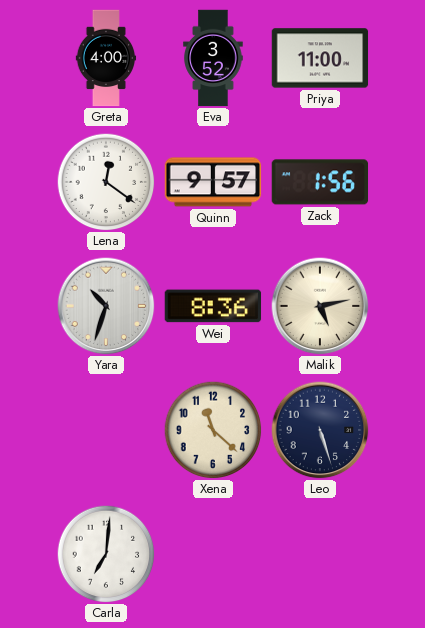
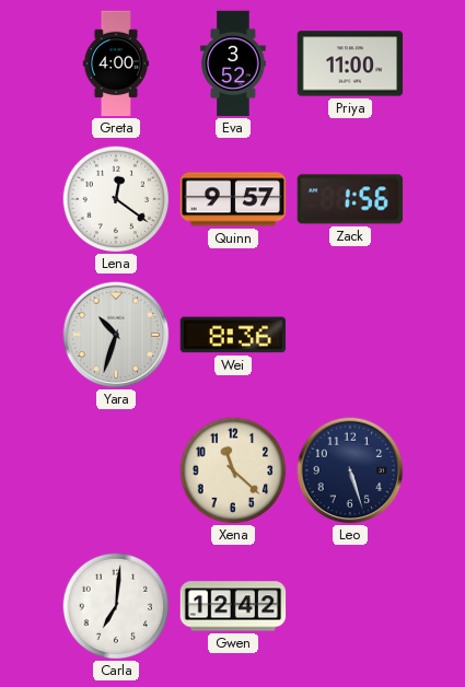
Malik: 5:13 -> none (320, 306)
Gwen: none -> 12:42 (233, 606)
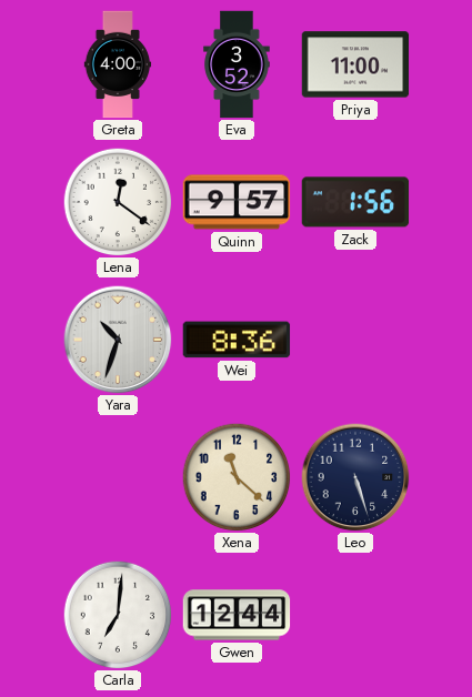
Gwen: 12:42 -> 12:44 (237, 615)
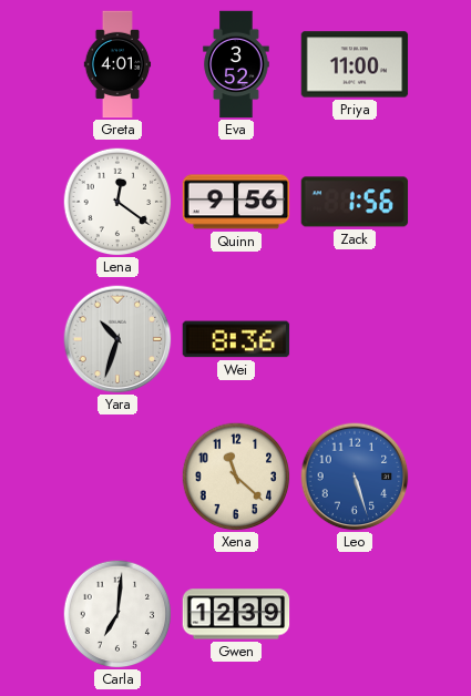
Greta: 4:00 -> 4:01 (117, 64)
Quinn: 9:57 -> 9:56 (236, 202)
Leo dial: navy -> blue (355, 477)
Gwen: 12:44 -> 12:39 (236, 614)
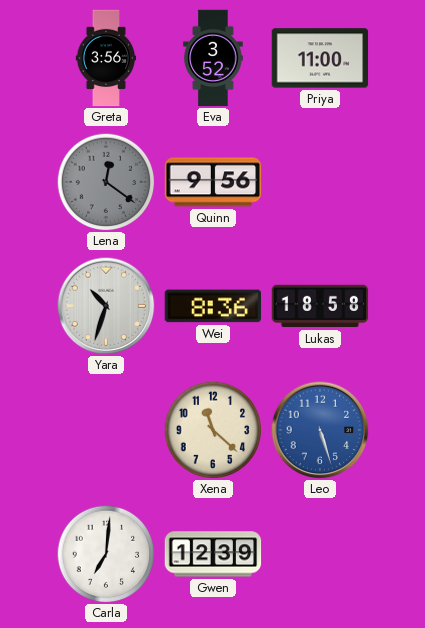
Greta: 4:01 -> 3:56 (106, 58)
Lena dial: white -> grey (106, 182)
Zack: 1:56 -> none (355, 202)
Lukas: none -> 18:58 (320, 306)
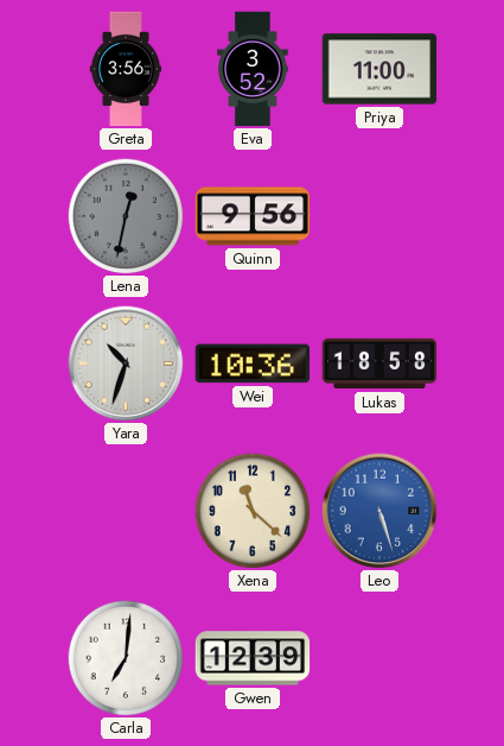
Lena: 12:21 -> 12:32 (126, 216)
Wei: 8:36 -> 10:36 (253, 363)
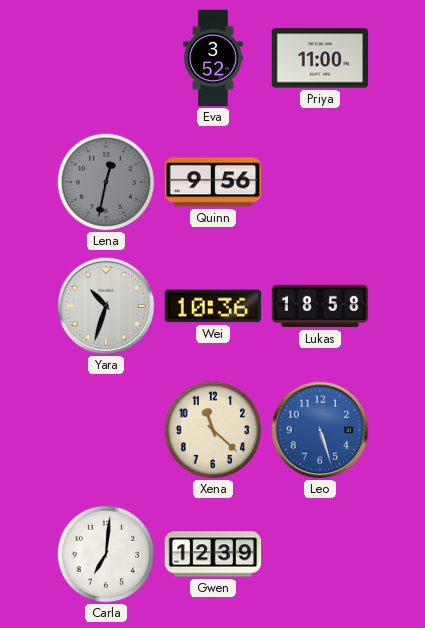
Greta: 3:56 -> none (126, 69)
